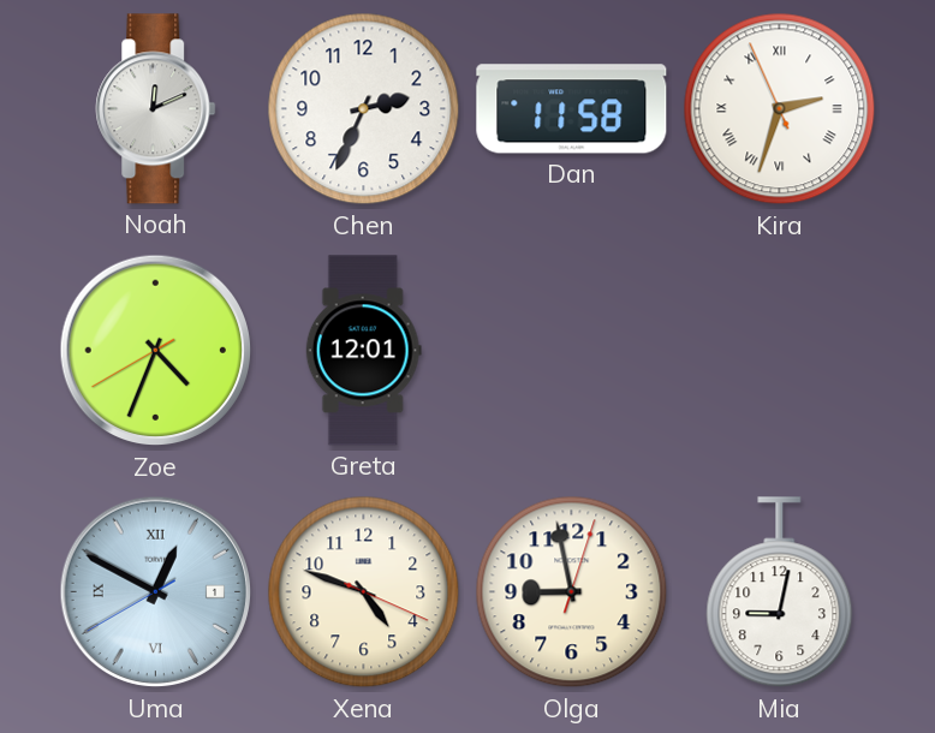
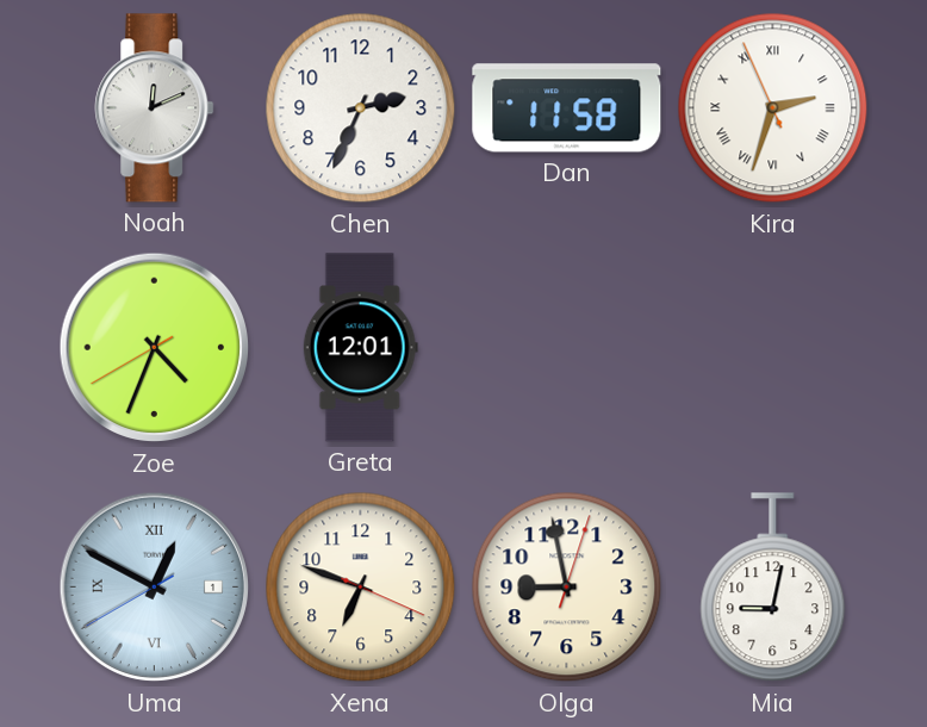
Xena: 4:48 -> 6:48 (361, 588)
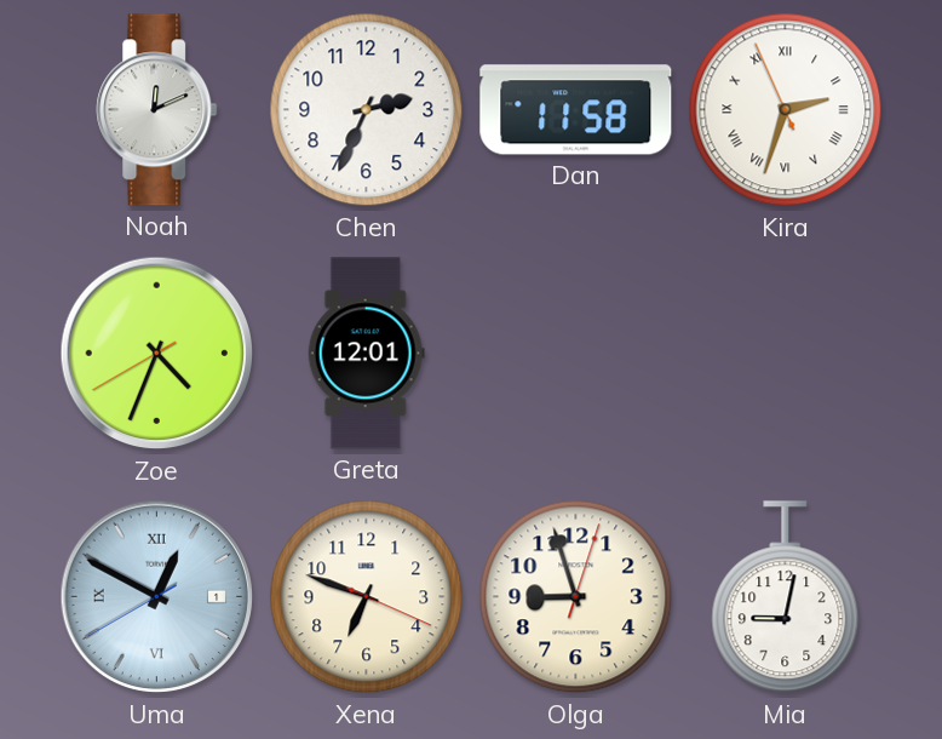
Olga: 8:58 -> 8:57 (576, 597)
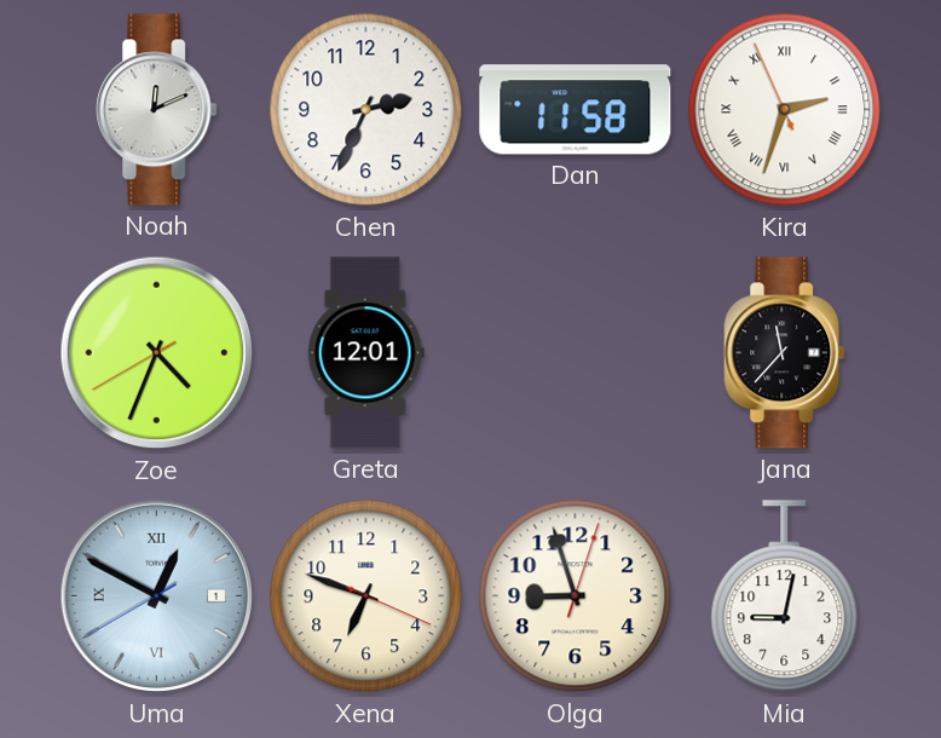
Jana: none -> 11:37 (785, 353)
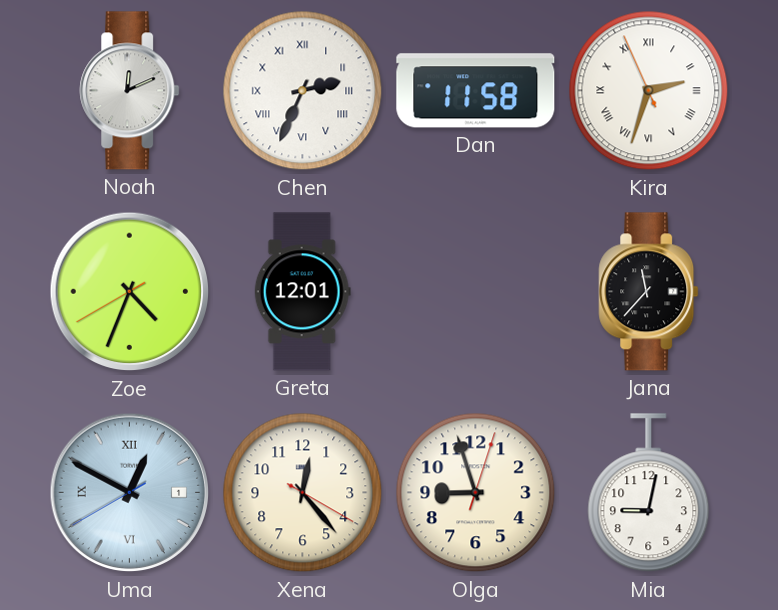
Chen numerals: Arabic -> Roman (303, 91)
Xena: 6:48 -> 12:23 (303, 493)
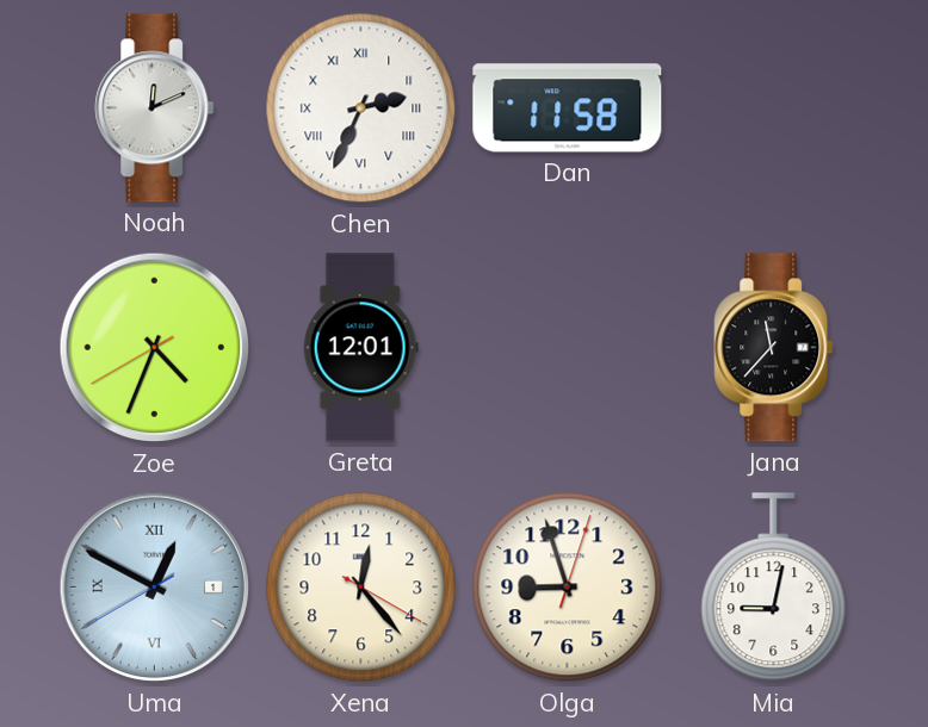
Kira: 2:32 -> none (649, 91)
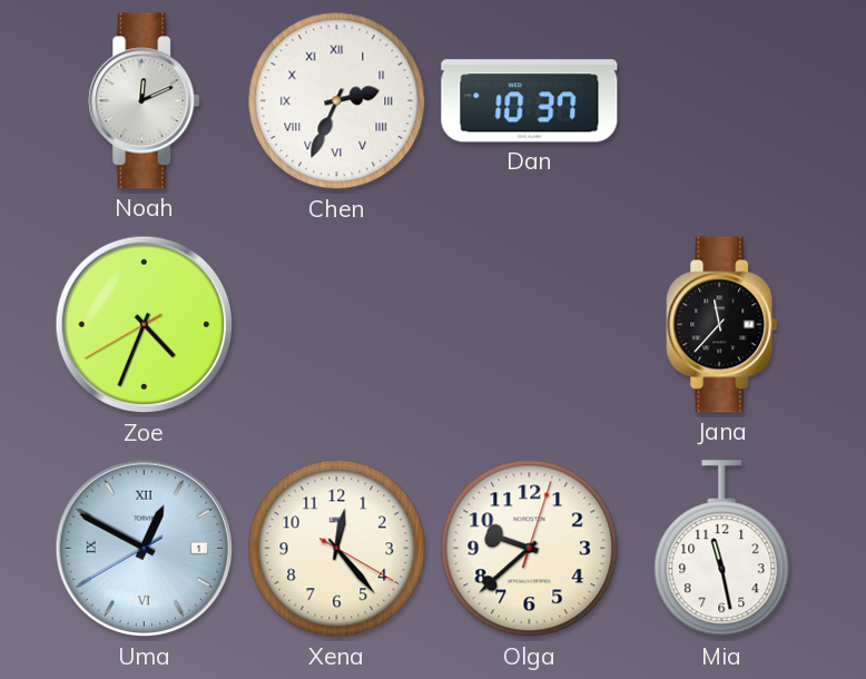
Dan: 11:58 -> 10:37 (530, 101)
Greta: 12:01 -> none (360, 348)
Olga: 8:57 -> 9:38 (530, 549)
Mia: 9:02 -> 11:28 (722, 549)
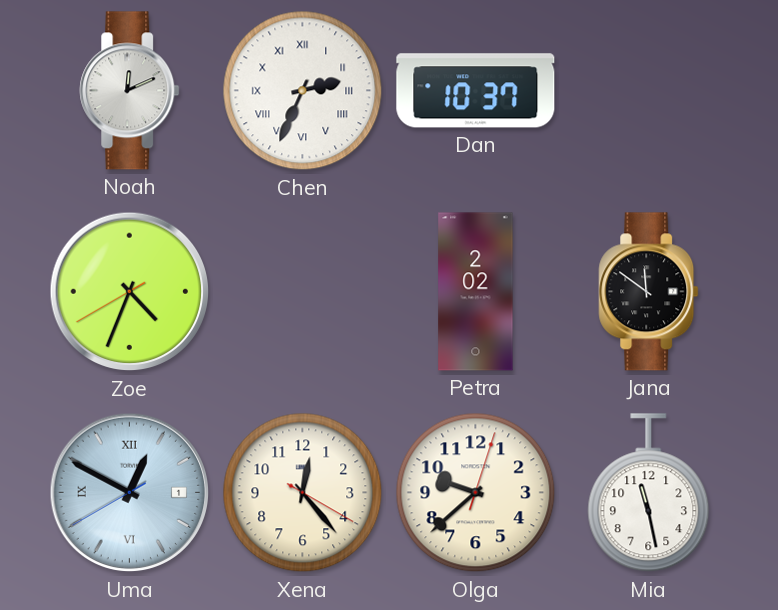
Petra: none -> 2:02 (476, 292)
Jana: 11:37 -> 11:51 (649, 292)
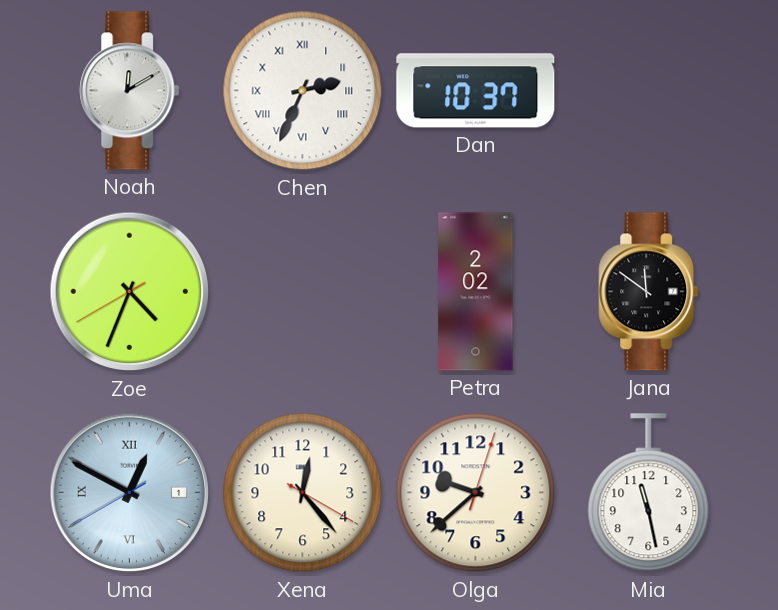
Noah: 12:11 -> 12:10 (130, 91)
